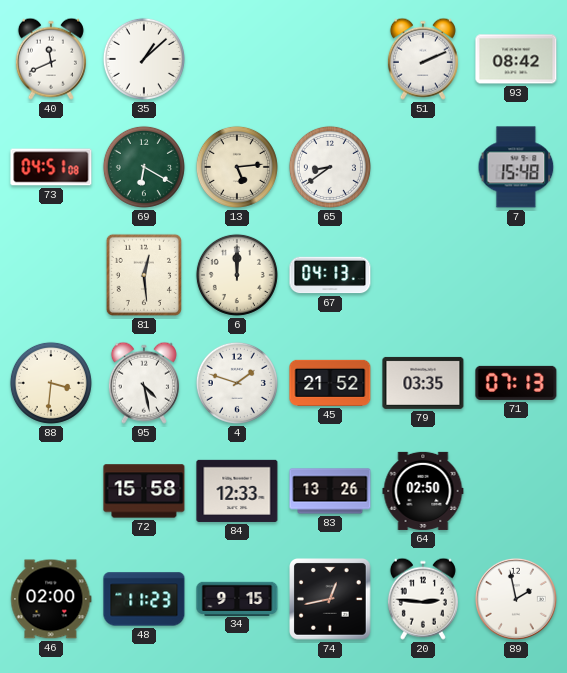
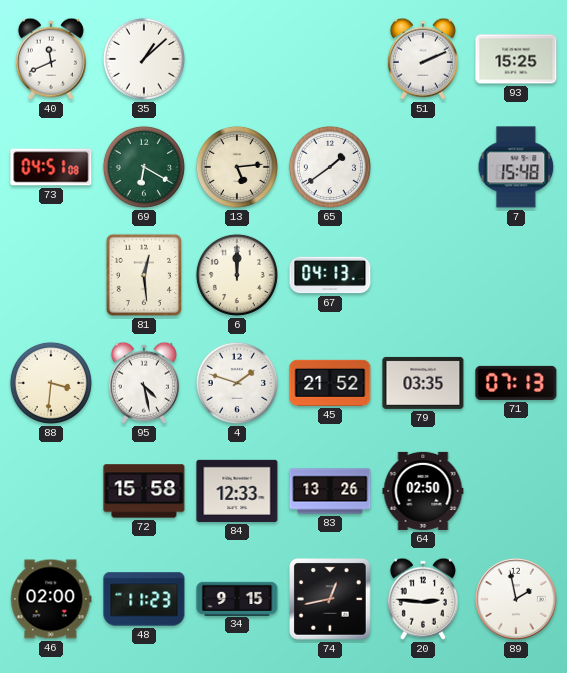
93: 08:42 -> 15:25 (516, 59)
65: 8:39 -> 1:39 (330, 167)
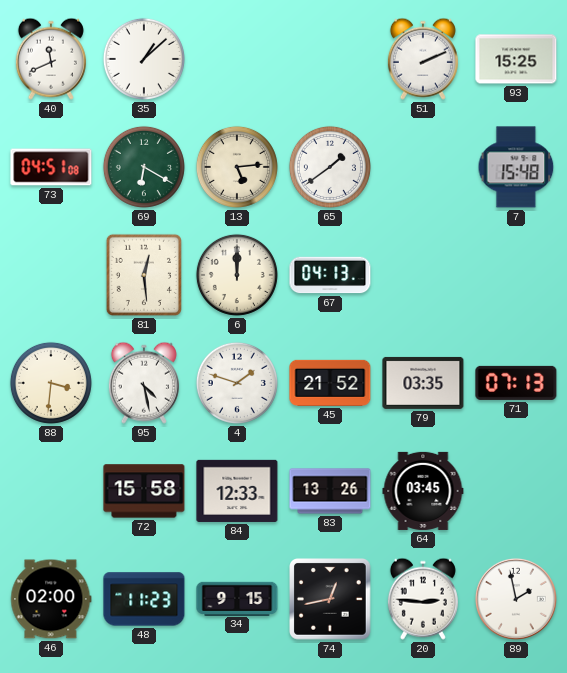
64: 02:50 -> 03:45 (423, 491)
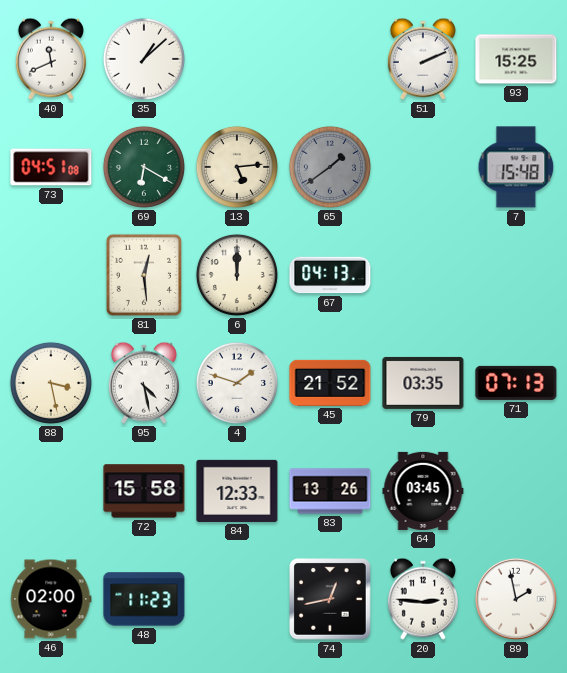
65 dial: white -> grey (330, 167)
88: 3:31 -> 3:28 (51, 383)
34: 9:15 -> none (237, 598)
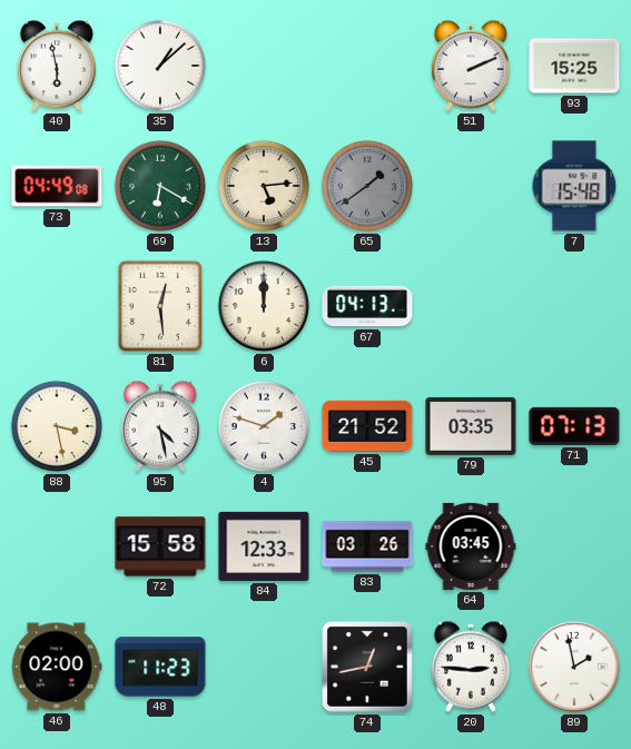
40: 11:41 -> 5:58 (57, 66)
73: 04:51 -> 04:49 (57, 186)
83: 13:26 -> 03:26 (367, 546)
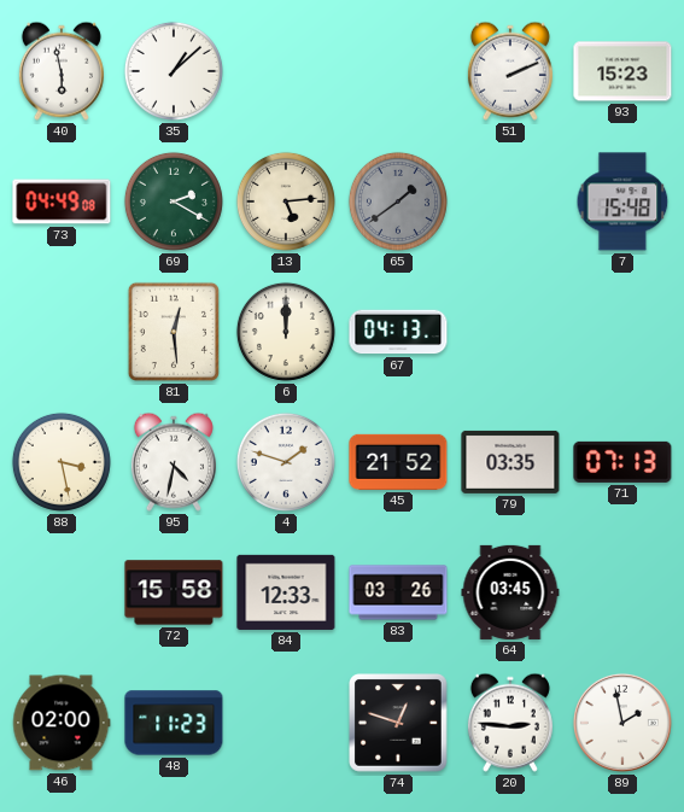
93: 15:25 -> 15:23 (622, 71)
69: 6:20 -> 2:20 (174, 201)
95: 4:28 -> 4:32 (174, 462)
74: 12:43 -> 12:48 (399, 724)
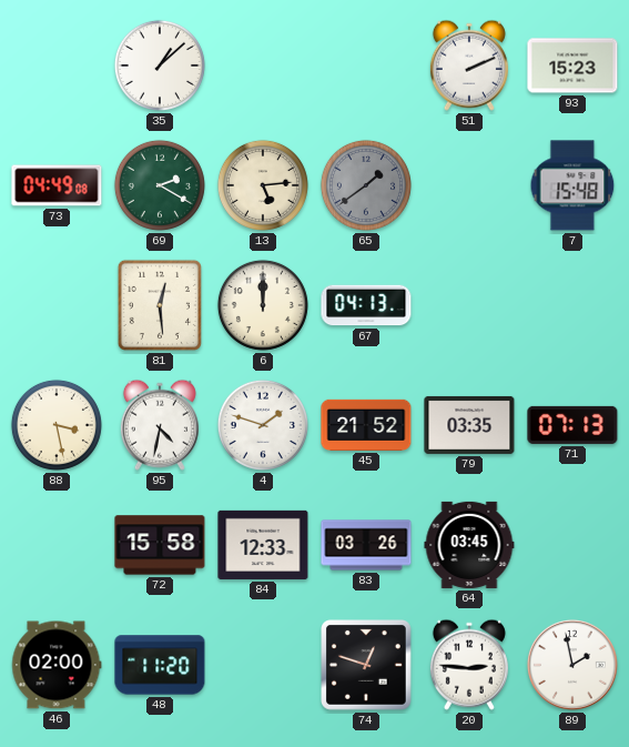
40: 5:58 -> none (62, 71)
48: 11:23 -> 11:20 (160, 665)
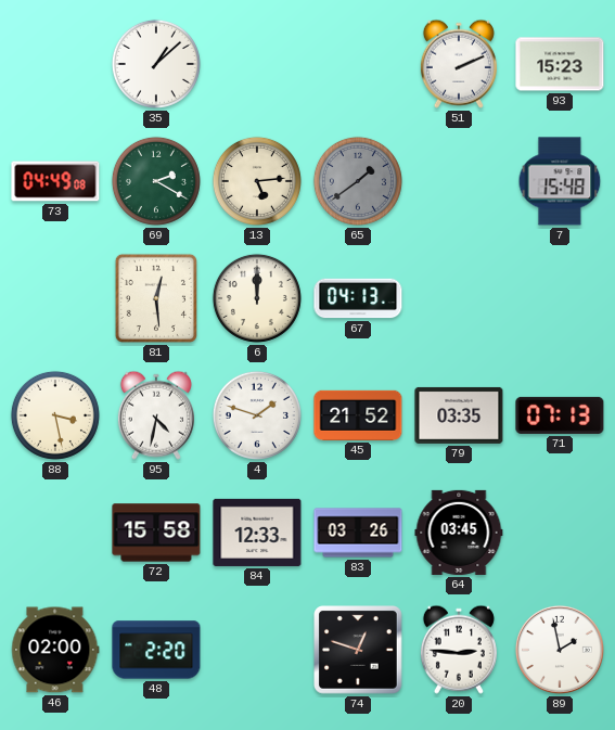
48: 11:20 -> 2:20 (156, 650)
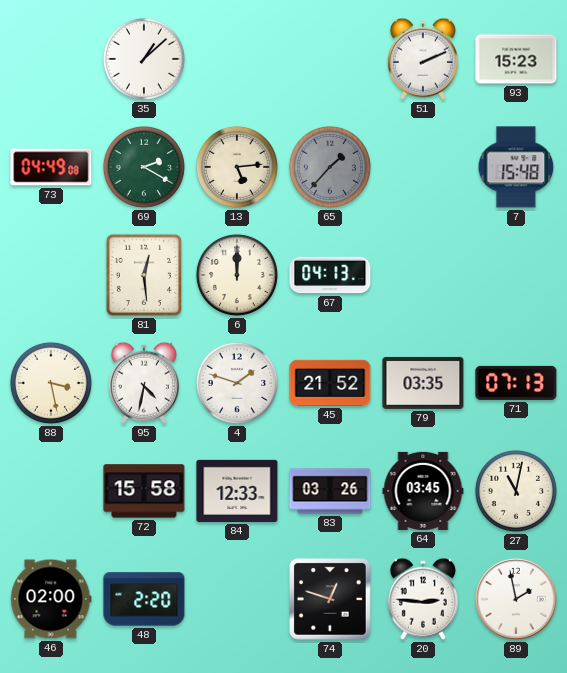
65: 1:39 -> 1:37 (330, 167)
27: none -> 11:02 (516, 491)
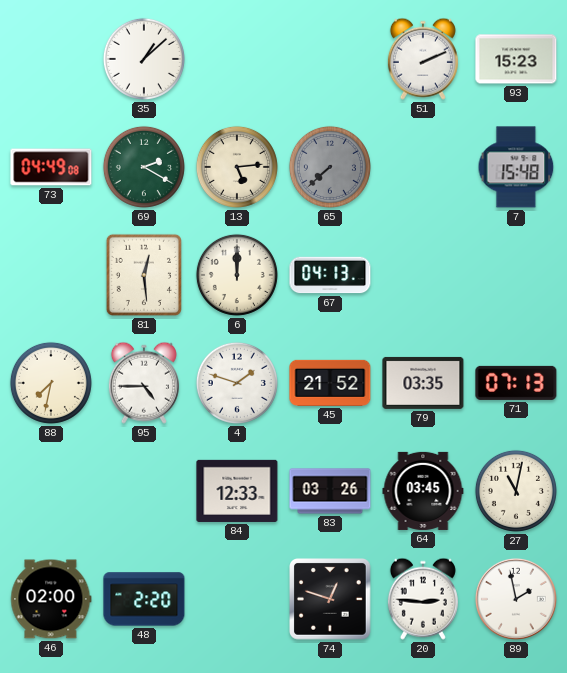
65: 1:37 -> 7:38 (330, 167)
88: 3:28 -> 7:32 (51, 383)
95: 4:32 -> 4:45 (144, 383)
72: 15:58 -> none (144, 491)
